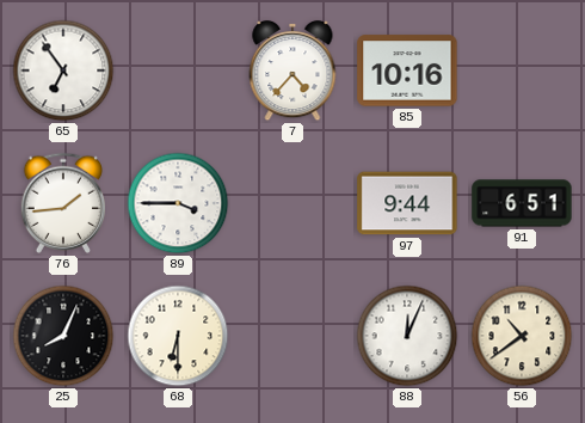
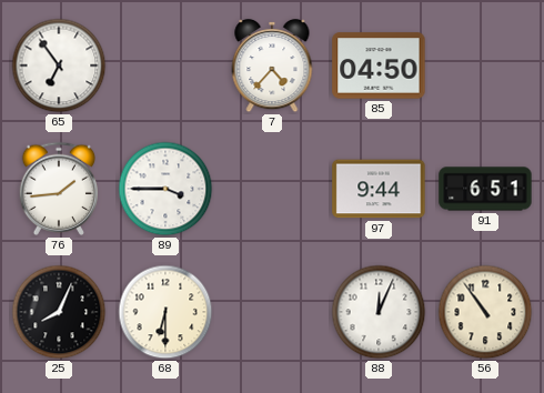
85: 10:16 -> 04:50 (379, 65)
56: 10:39 -> 10:54 (485, 312)
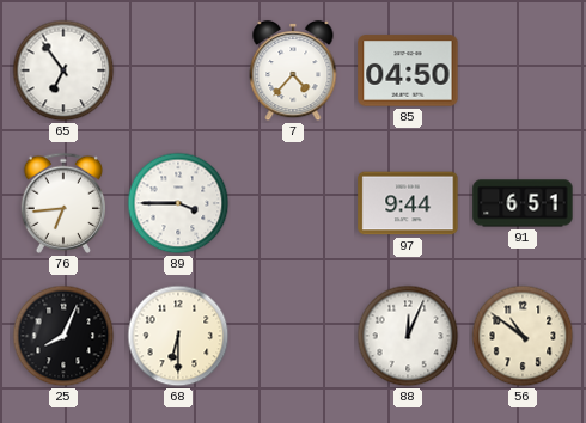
76: 1:44 -> 6:44 (62, 203)
56: 10:54 -> 10:51 (523, 336)
